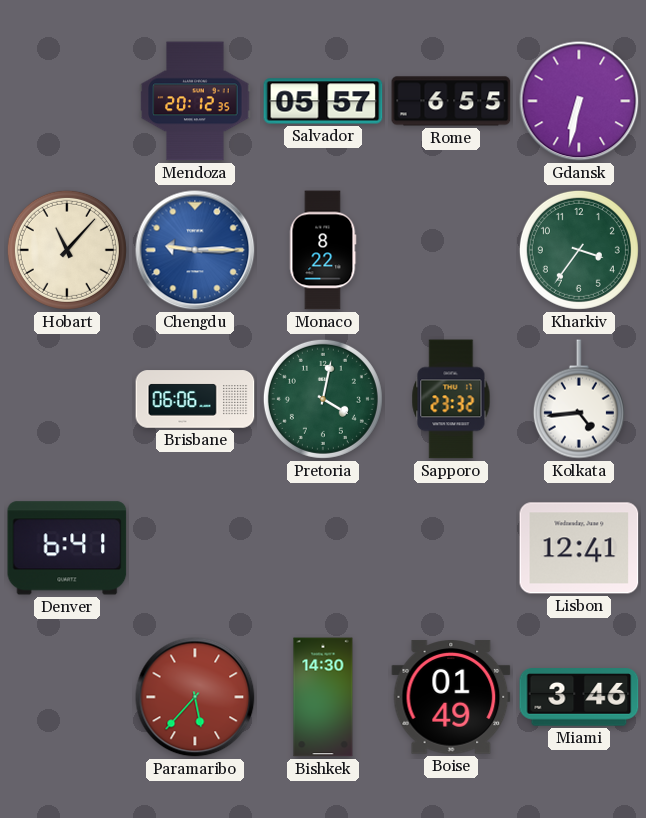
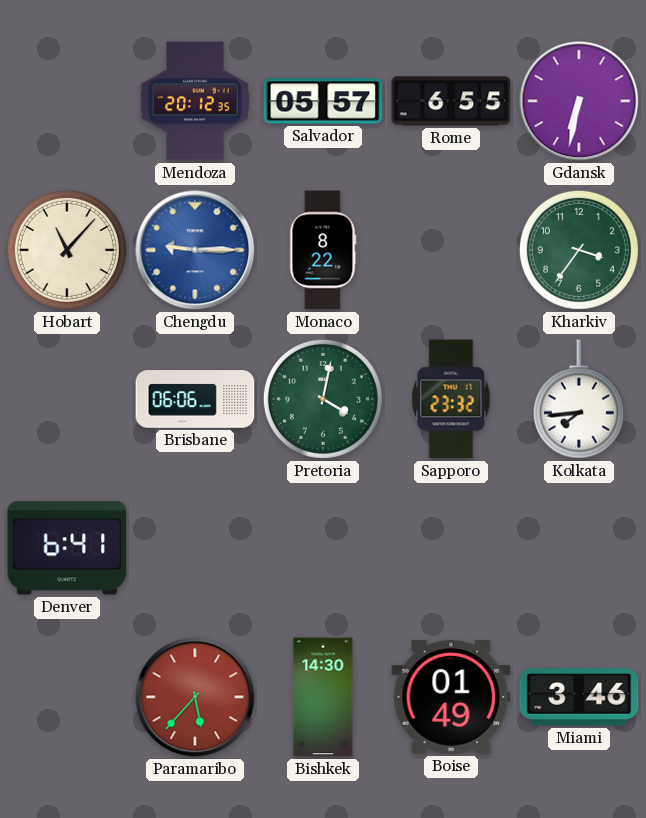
Kolkata: 4:44 -> 7:44 (579, 399)
Lisbon: 12:41 -> none (579, 548)
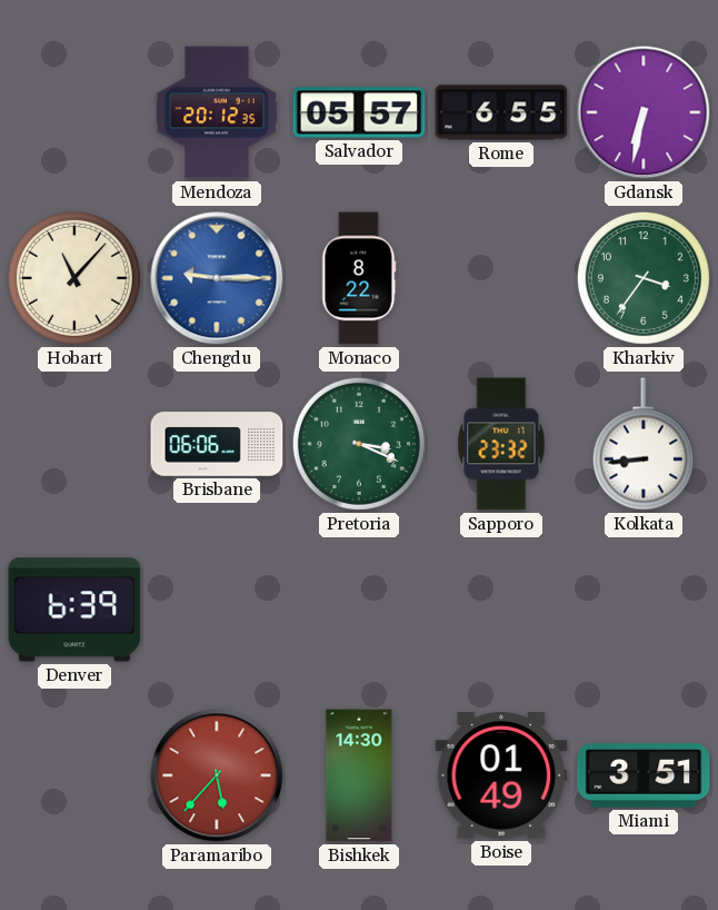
Pretoria: 4:02 -> 3:19 (359, 444)
Kolkata: 7:44 -> 8:44 (644, 444)
Denver: 6:41 -> 6:39 (74, 610)
Miami: 3:46 -> 3:51 (644, 775)
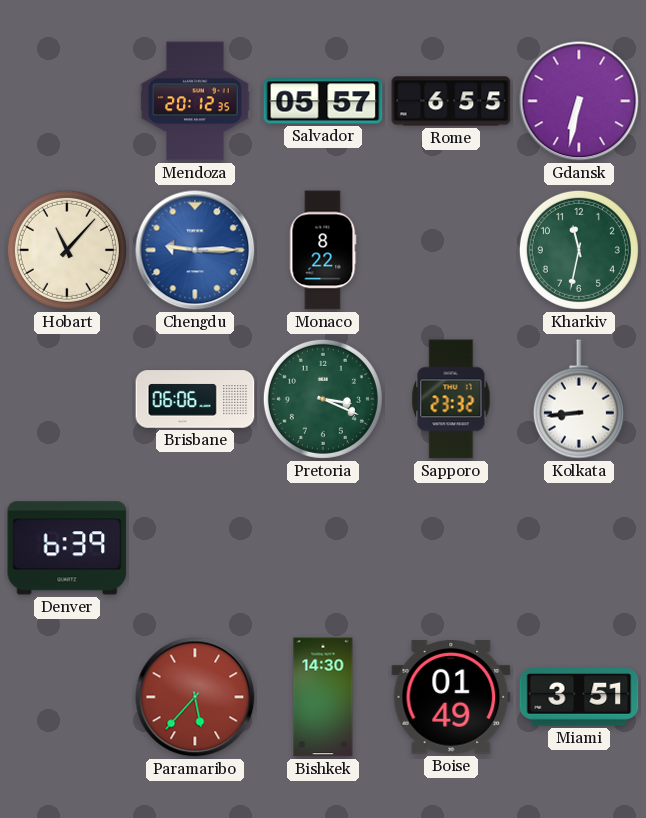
Kharkiv: 3:36 -> 11:32 (579, 250)
